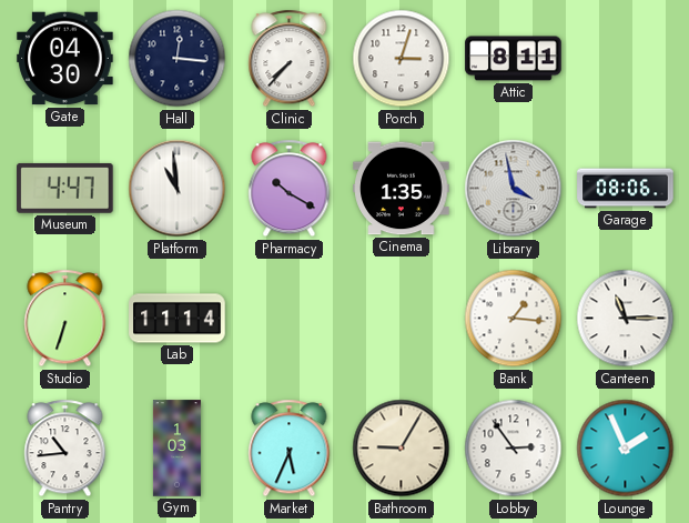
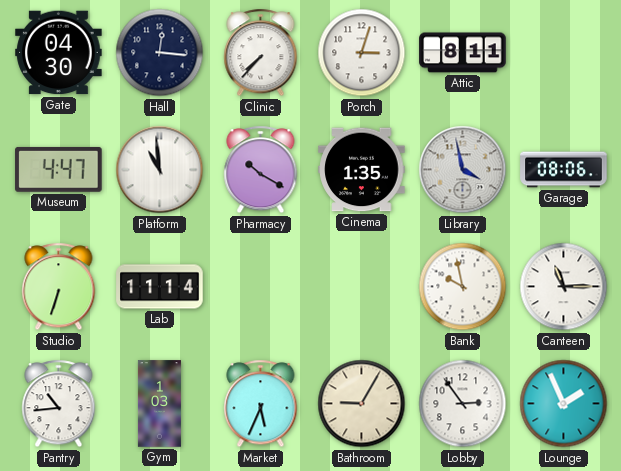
Bank: 1:16 -> 9:58 (463, 287)
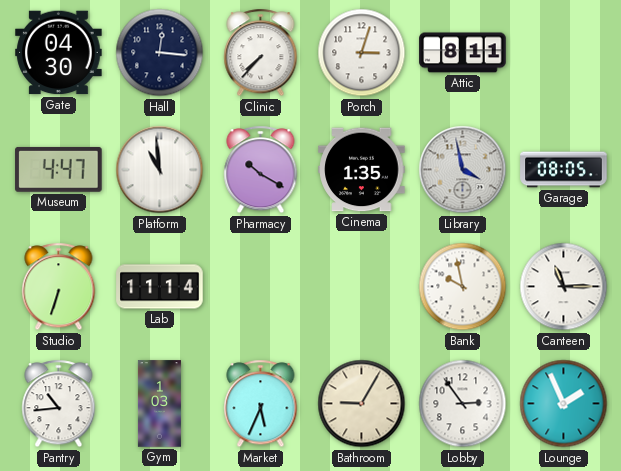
Garage: 08:06 -> 08:05 (564, 170)
